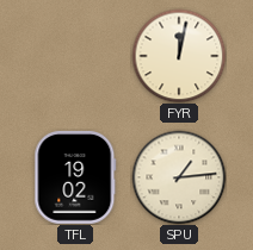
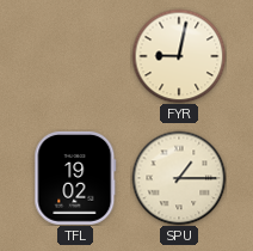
FYR: 12:02 -> 9:02 (179, 56)
SPU: 1:14 -> 1:15 (179, 178)
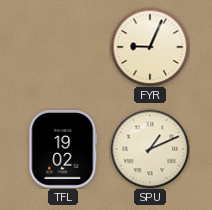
FYR: 9:02 -> 9:04 (150, 47)
SPU: 1:15 -> 1:11 (150, 149)
